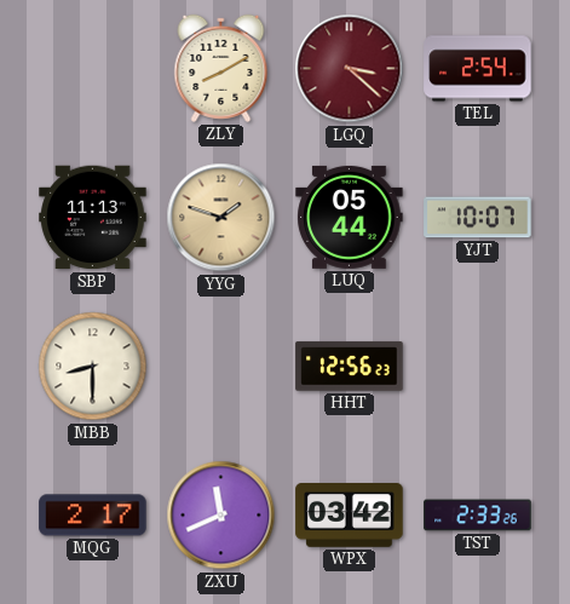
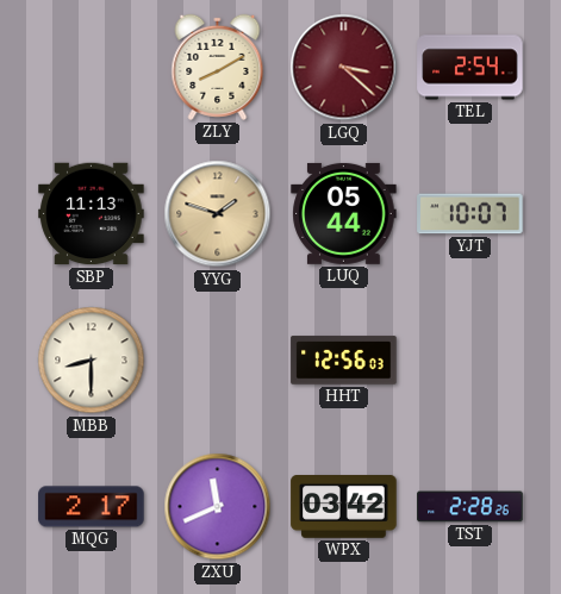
HHT: 12:56:23 -> 12:56:03 (344, 361)
TST: 2:33 -> 2:28 (470, 507)
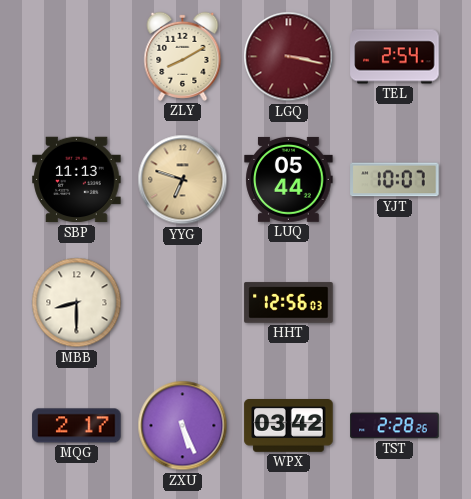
LGQ: 3:22 -> 3:17 (289, 57)
YYG: 1:48 -> 6:48 (183, 180)
ZXU: 11:41 -> 5:26 (183, 426)
